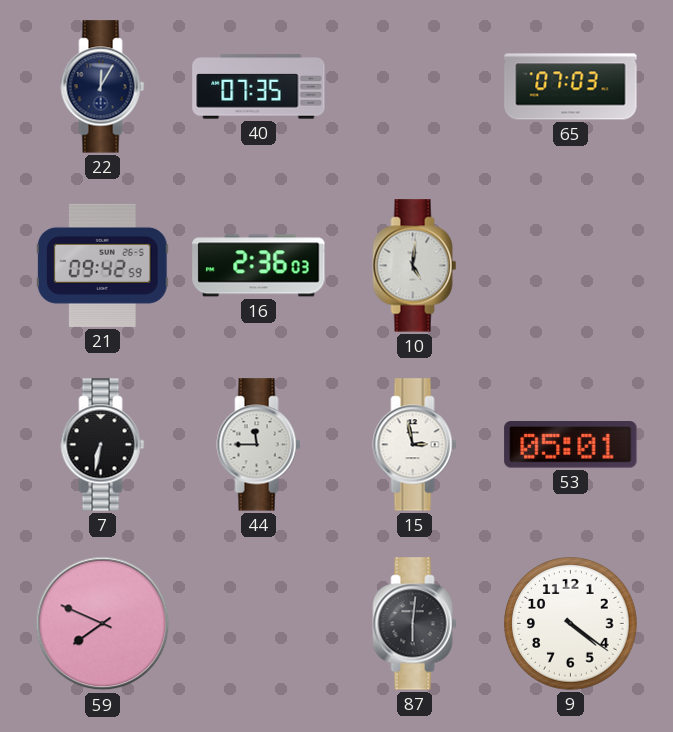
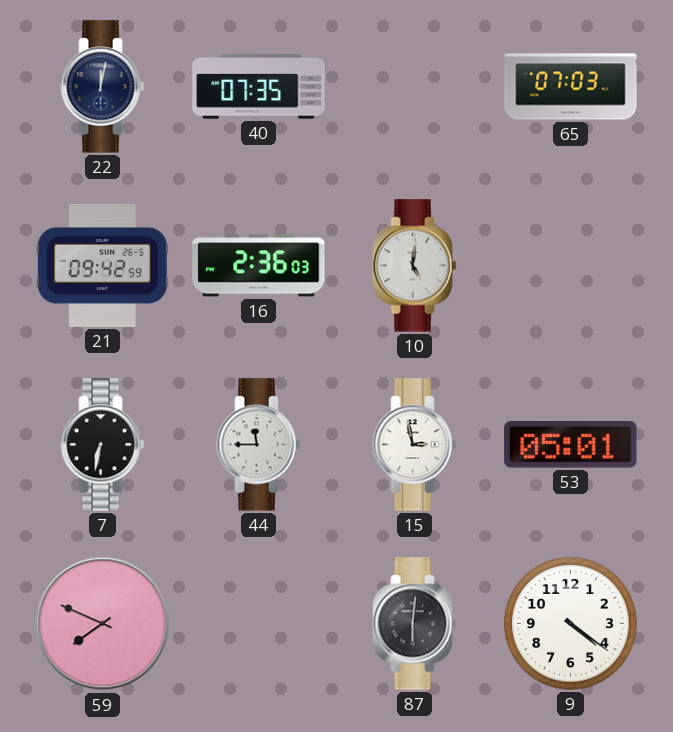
22: 12:05 -> 12:02 (103, 87)
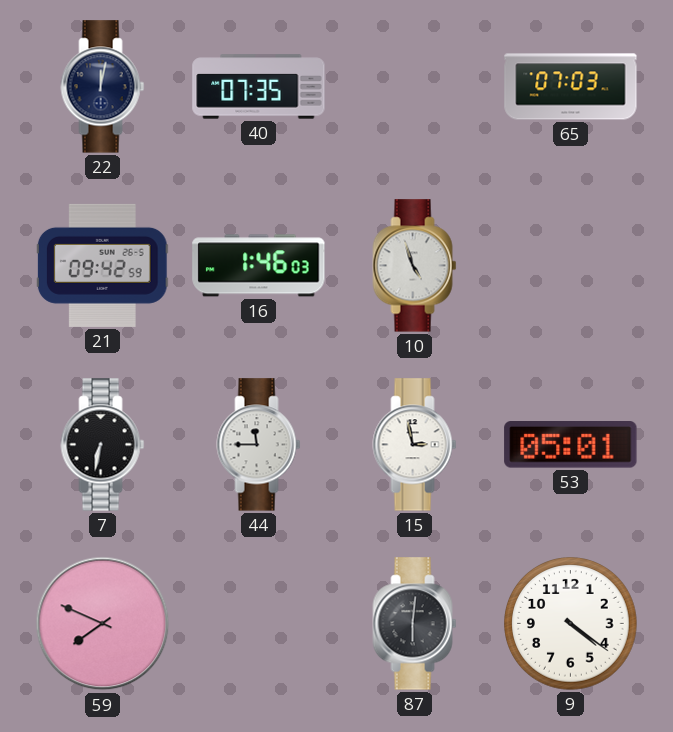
16: 2:36 -> 1:46 (259, 266)
10: 5:01 -> 4:57 (415, 266)
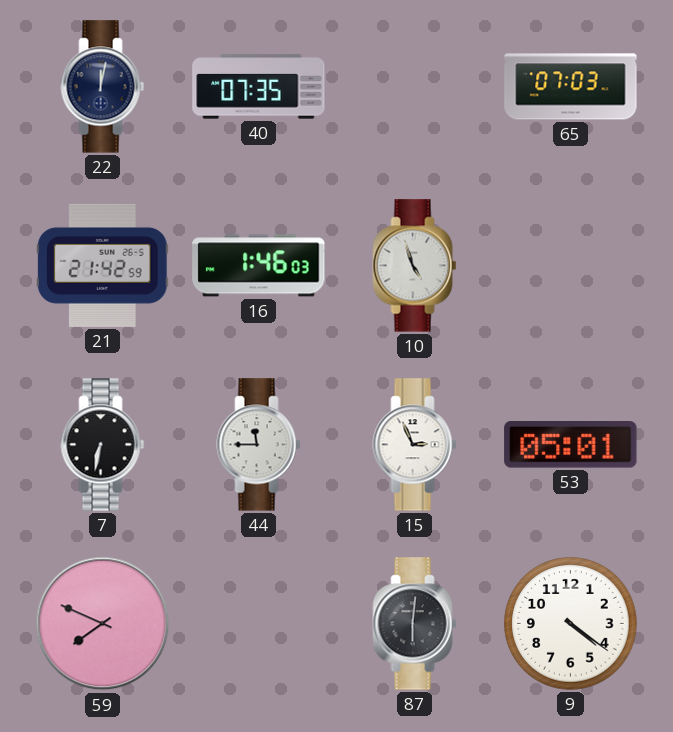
21: 09:42 -> 21:42 (102, 265)
15: 2:58 -> 2:56 (415, 445)
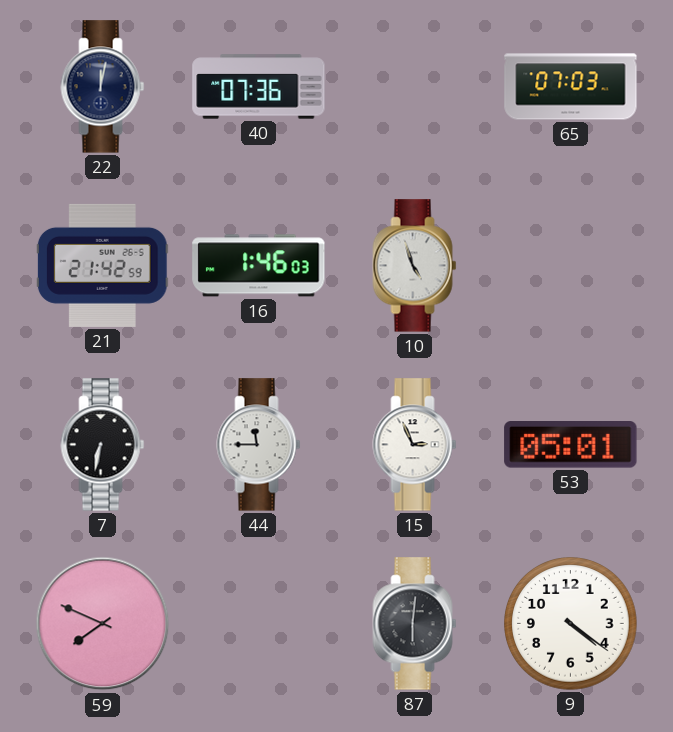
40: 07:35 -> 07:36 (259, 87)
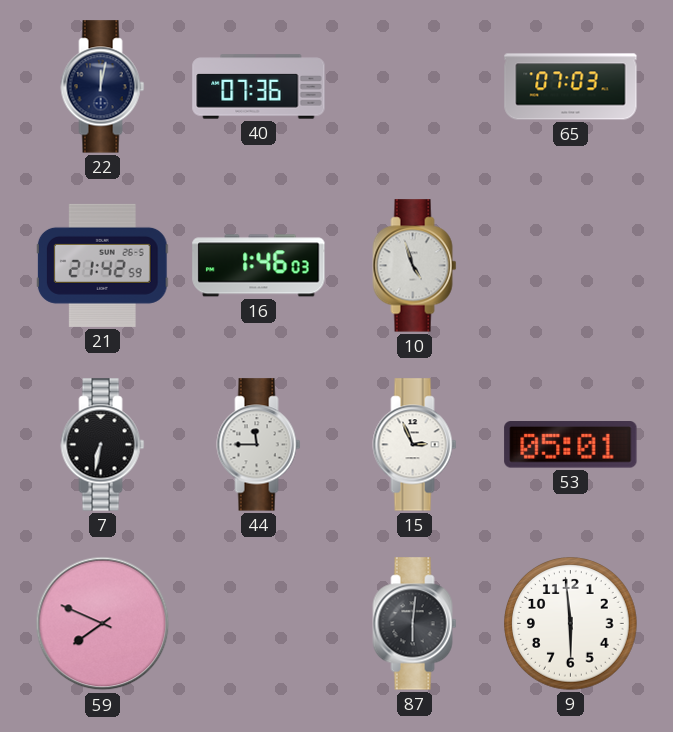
9: 4:21 -> 5:59 (571, 624)
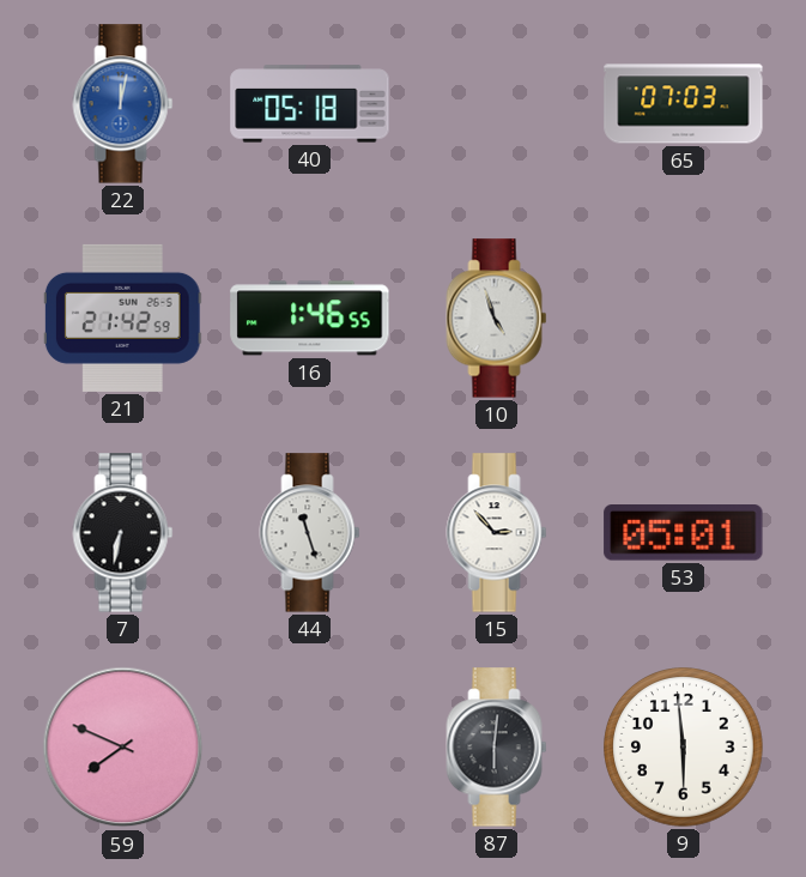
22 dial: navy -> blue (123, 104)
40: 07:36 -> 05:18 (310, 104)
16: 1:46:03 -> 1:46:55 (310, 319)
44: 11:45 -> 11:27 (310, 533)
15: 2:56 -> 2:53 (497, 533)
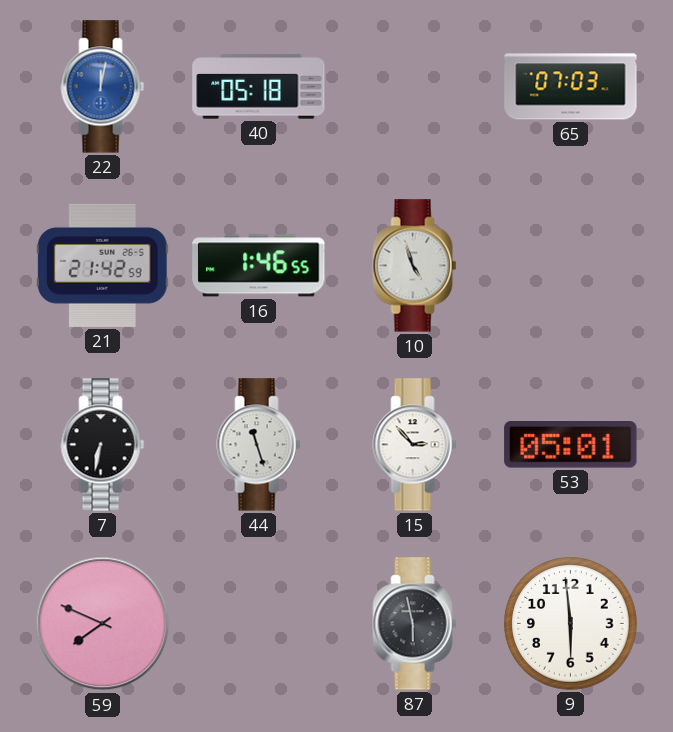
87: 6:01 -> 5:58 (415, 624)
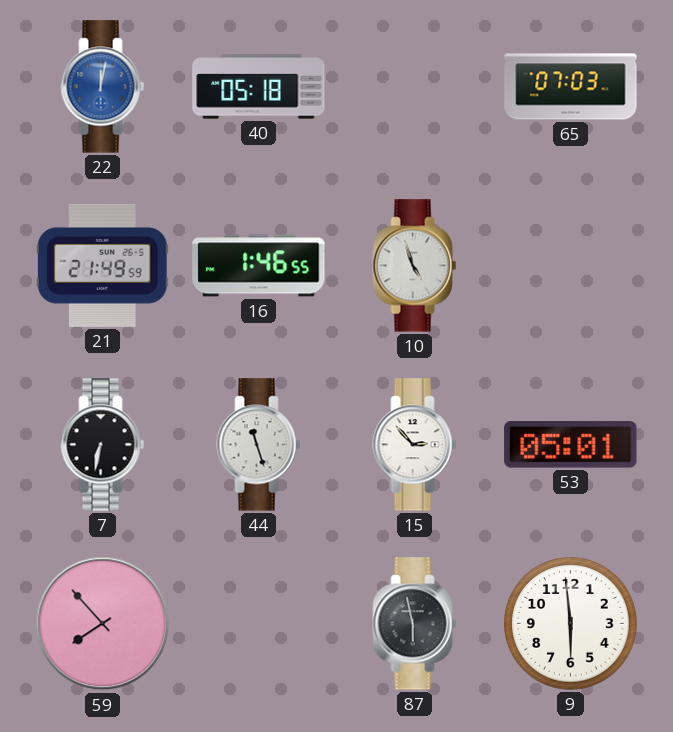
21: 21:42 -> 21:49 (102, 265)
59: 7:49 -> 7:53 (103, 624)
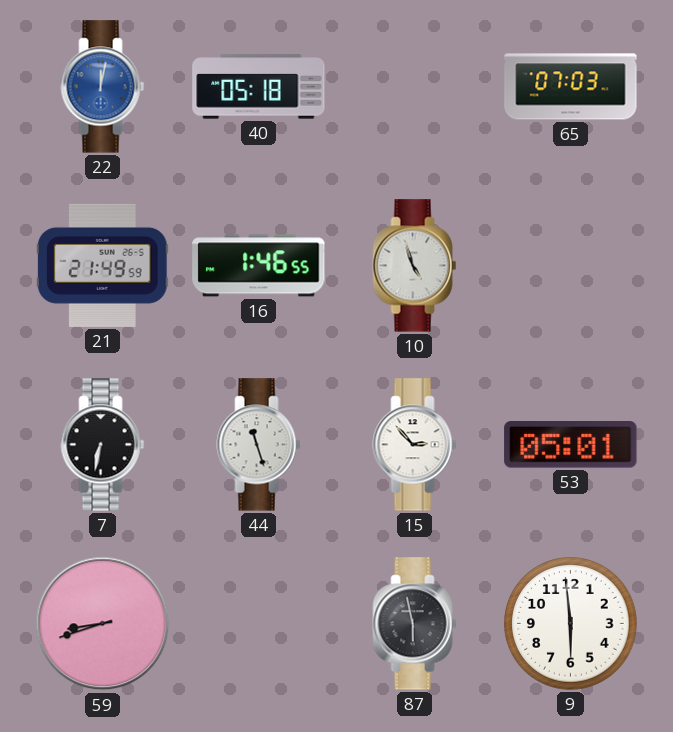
59: 7:53 -> 8:42 (103, 624)
